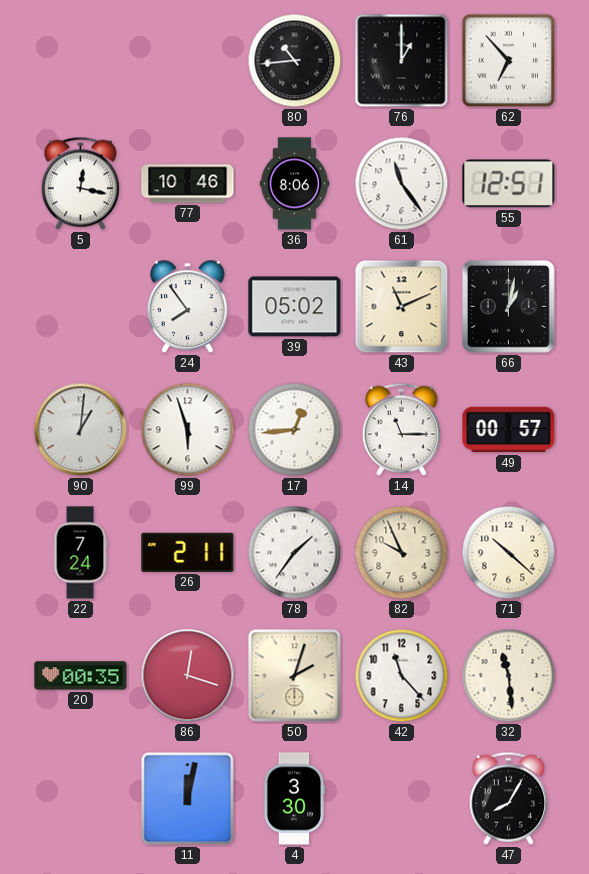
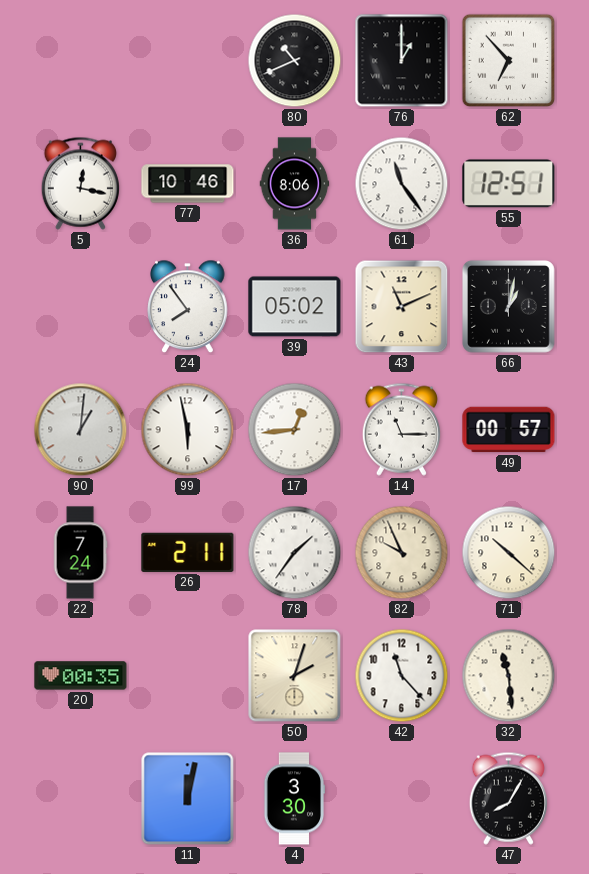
80: 10:44 -> 10:41 (295, 61)
99: 5:57 -> 5:58 (188, 430)
86: 12:18 -> none (188, 676)
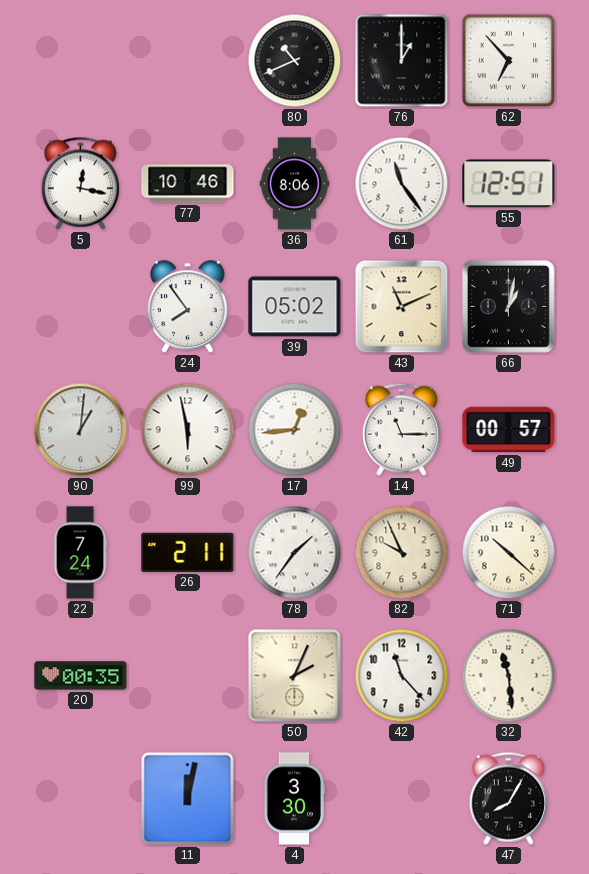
50: 2:03 -> 2:04 (295, 676)
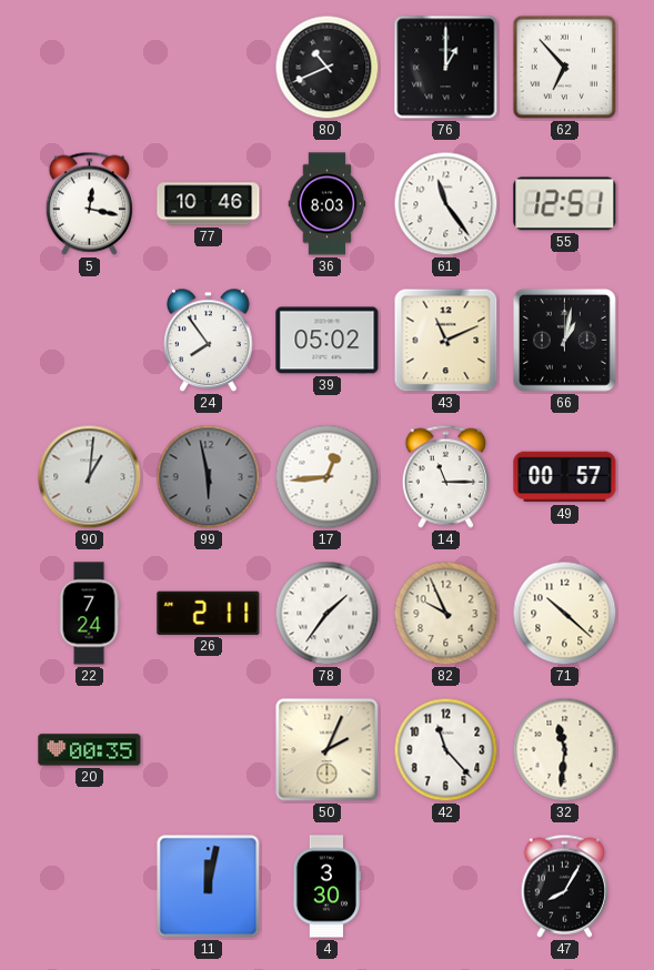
36: 8:06 -> 8:03 (328, 204)
99 dial: white -> grey (209, 477)
32: 11:29 -> 11:31 (565, 750)
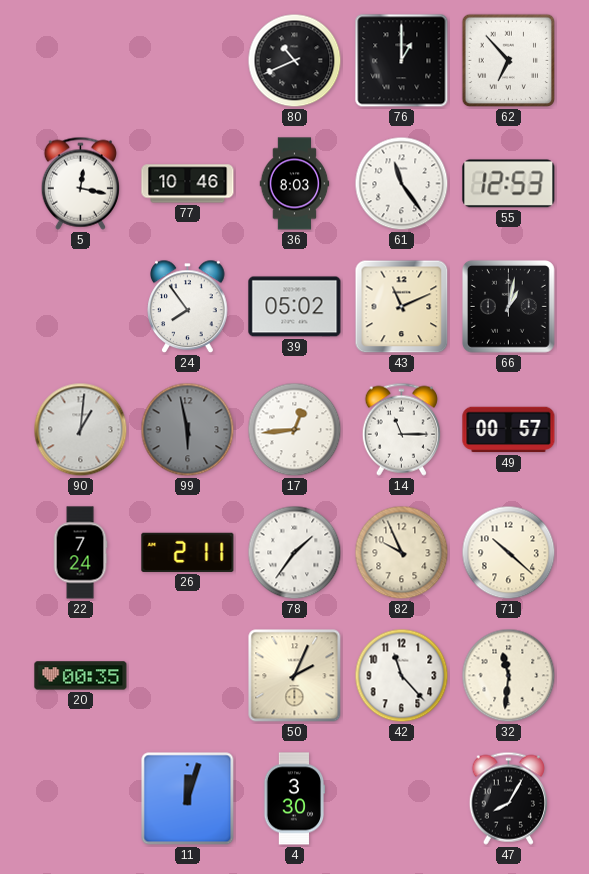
55: 12:51 -> 12:53 (509, 184)
11: 12:02 -> 12:03 (188, 799)
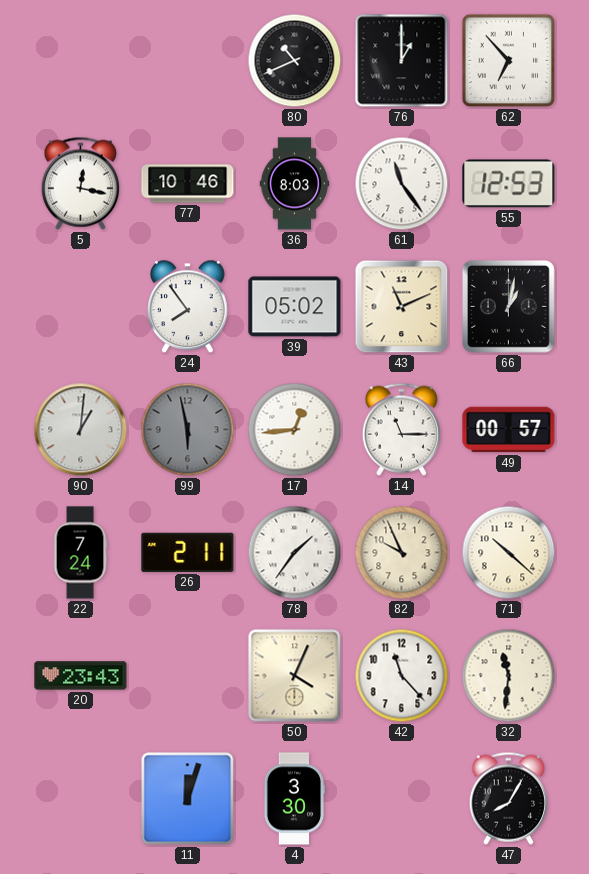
20: 00:35 -> 23:43 (81, 676)
50: 2:04 -> 4:04 (295, 676)
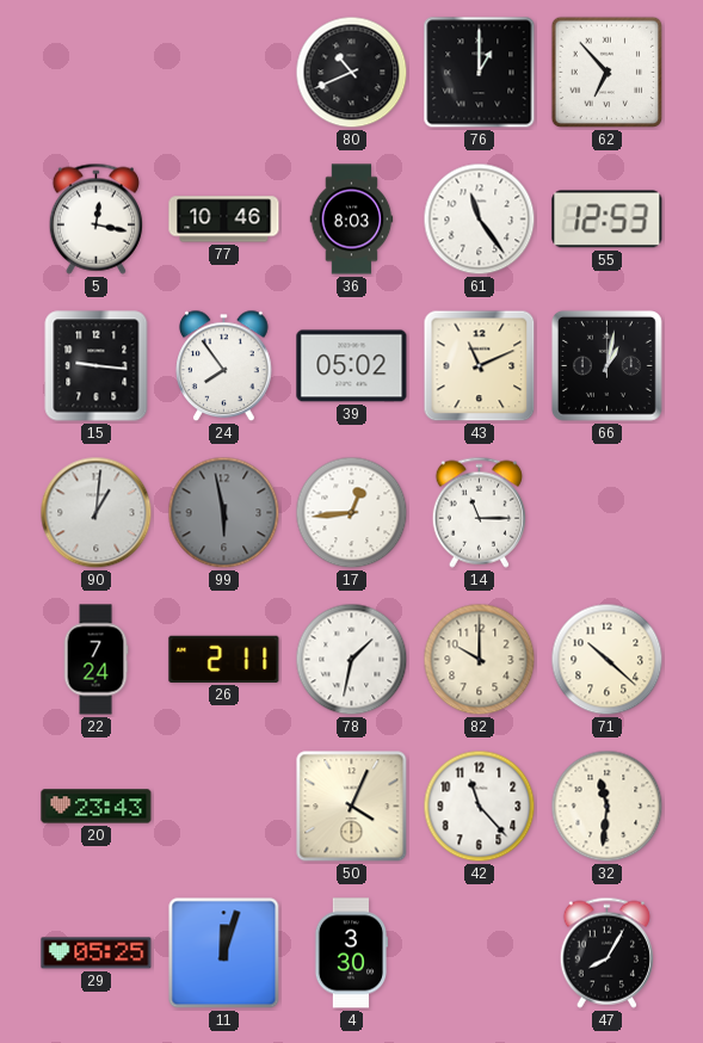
15: none -> 9:16 (97, 366)
49: 00:57 -> none (509, 430)
78: 1:36 -> 1:32 (352, 660)
82: 9:56 -> 10:00 (480, 660)
29: none -> 05:25 (97, 953)
